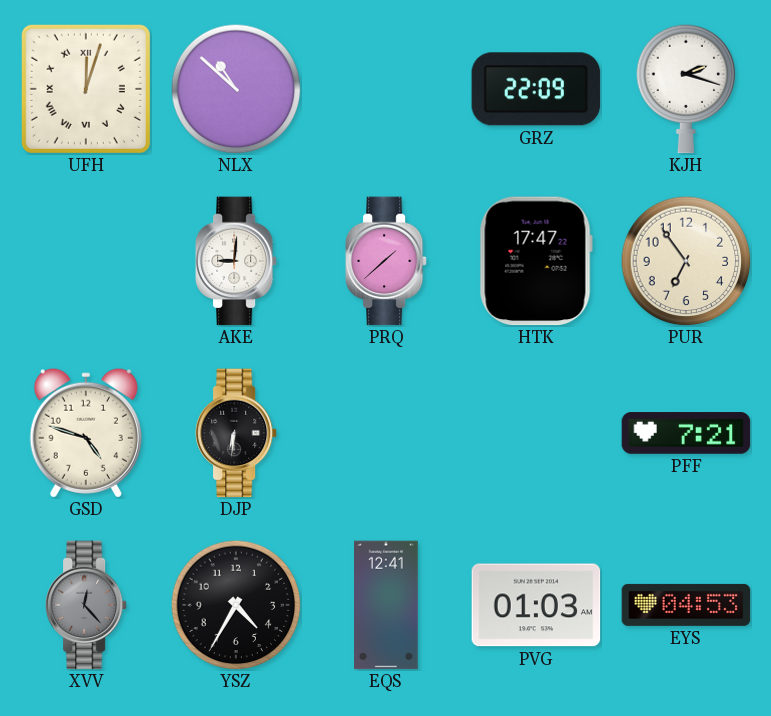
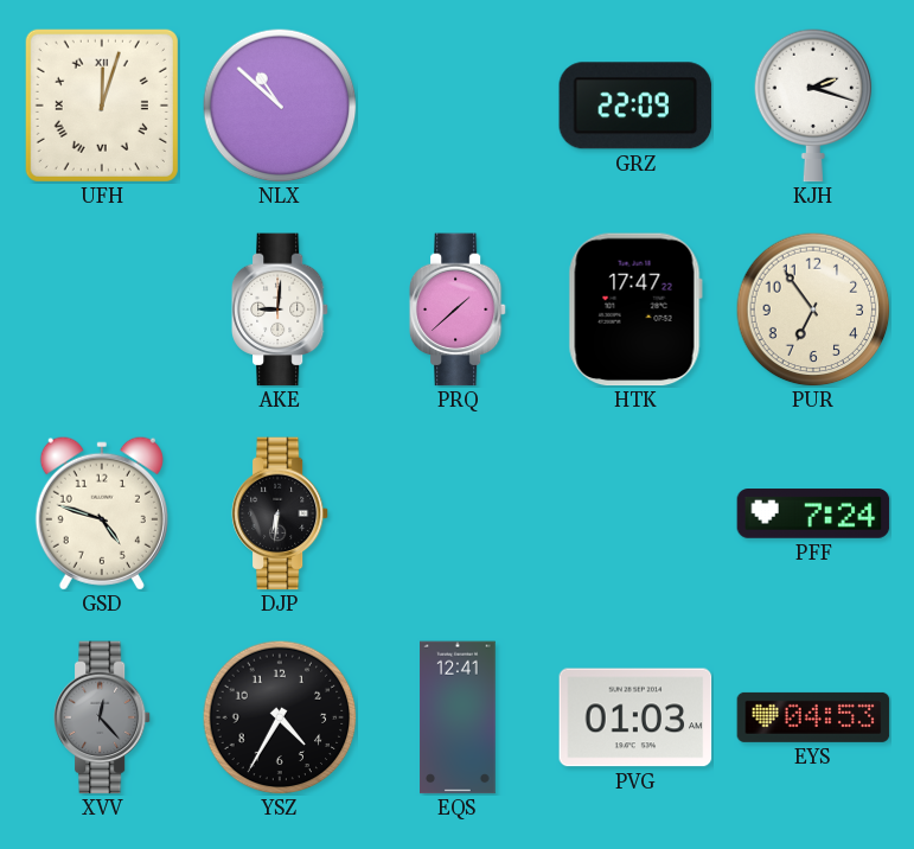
PFF: 7:21 -> 7:24 (813, 513)
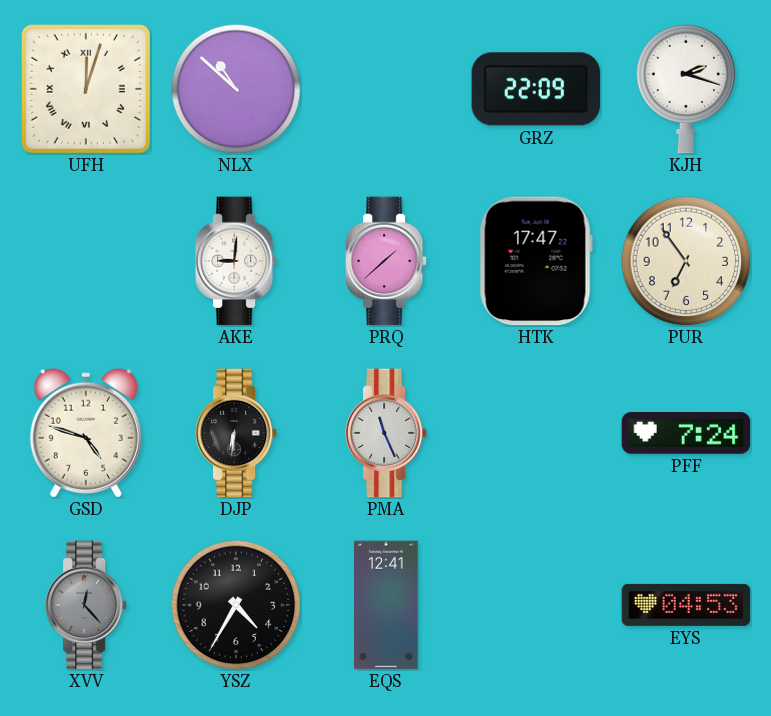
PMA: none -> 11:26 (386, 433)
PVG: 01:03 -> none (635, 717)
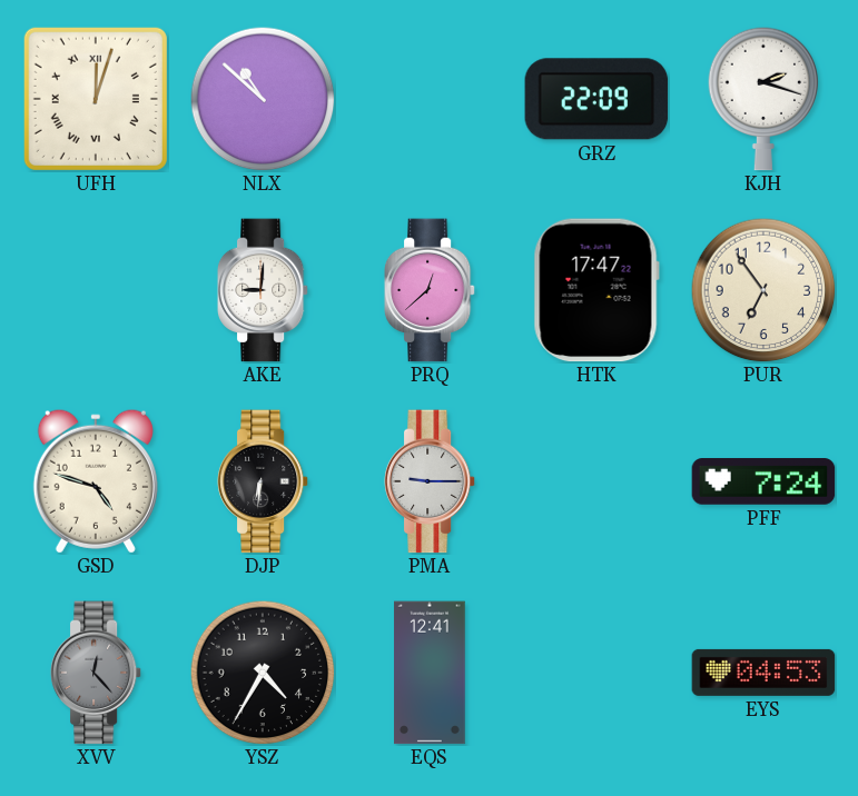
PRQ: 1:38 -> 12:38 (430, 290)
PMA: 11:26 -> 9:15 (430, 481)
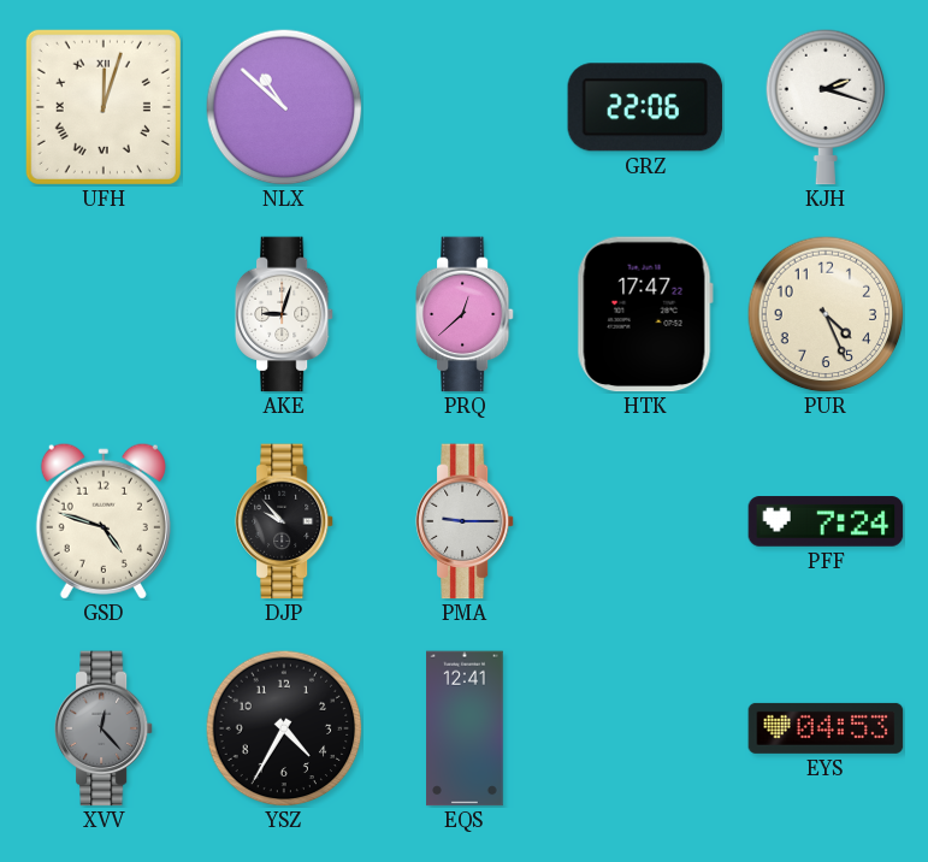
GRZ: 22:09 -> 22:06 (645, 107)
AKE: 9:01 -> 9:03 (284, 314)
PUR: 6:54 -> 4:26 (826, 314)
DJP: 6:31 -> 9:53 (284, 521)
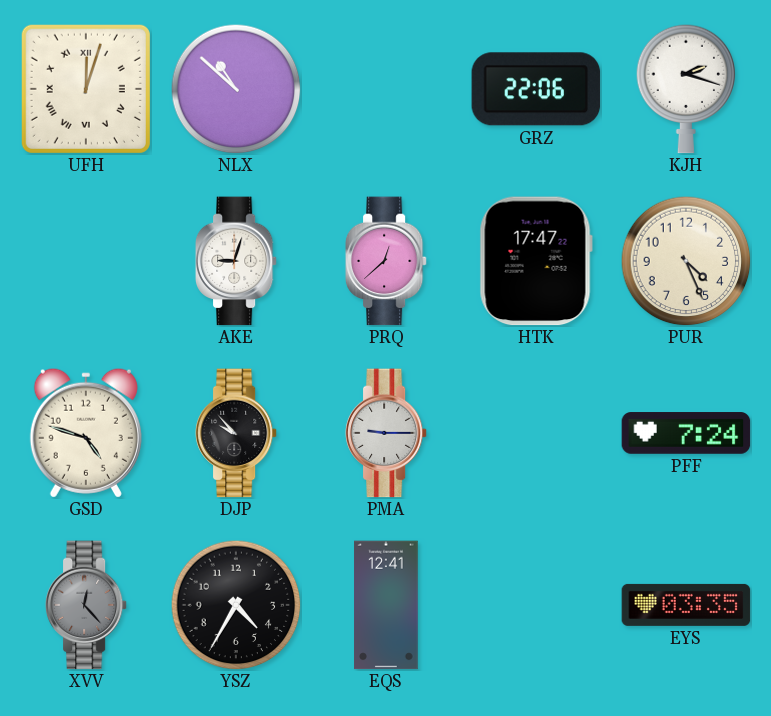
EYS: 04:53 -> 03:35 (686, 605)
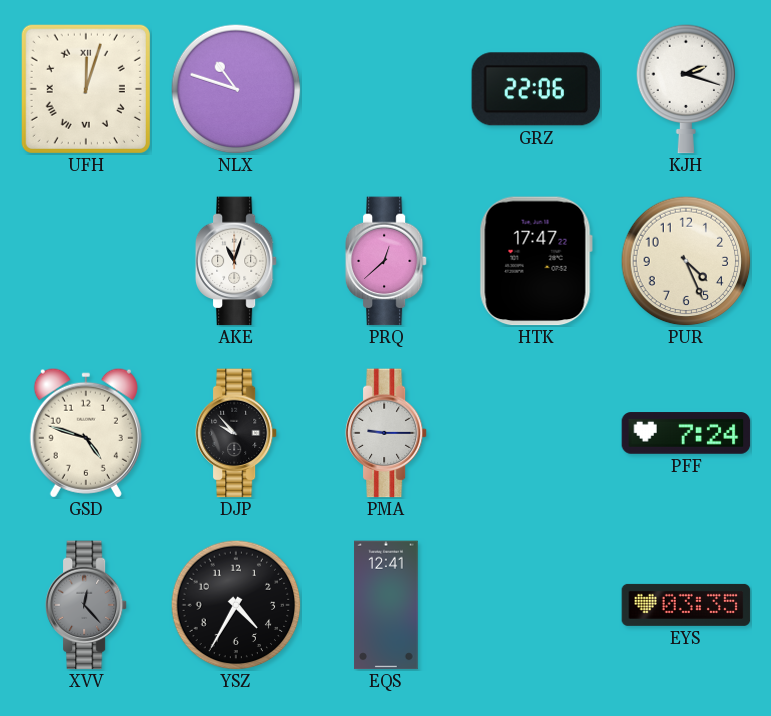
NLX: 10:52 -> 10:48 (236, 89)
AKE: 9:03 -> 11:03 (236, 261)
